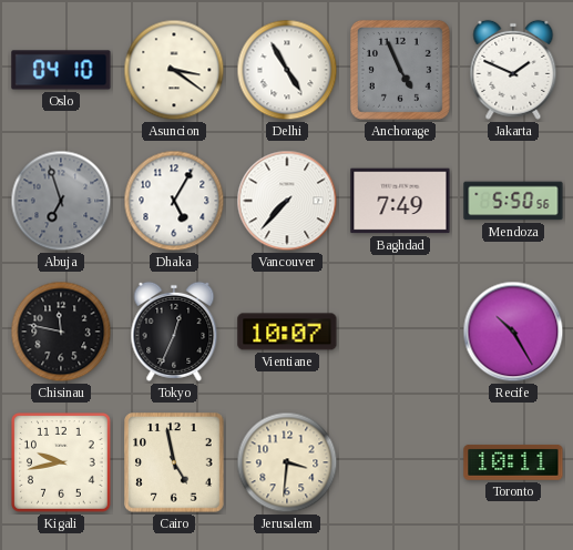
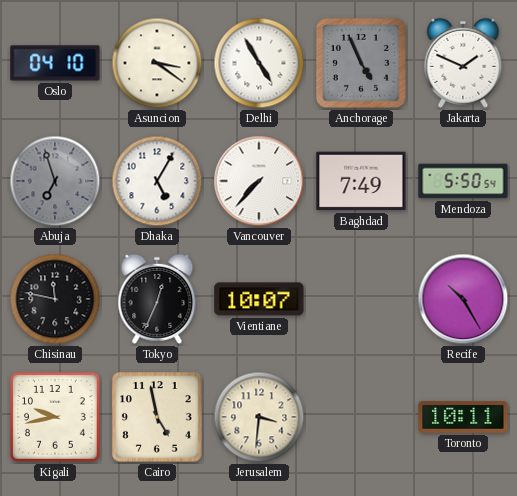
Mendoza: 5:50:56 -> 5:50:54 (463, 181)
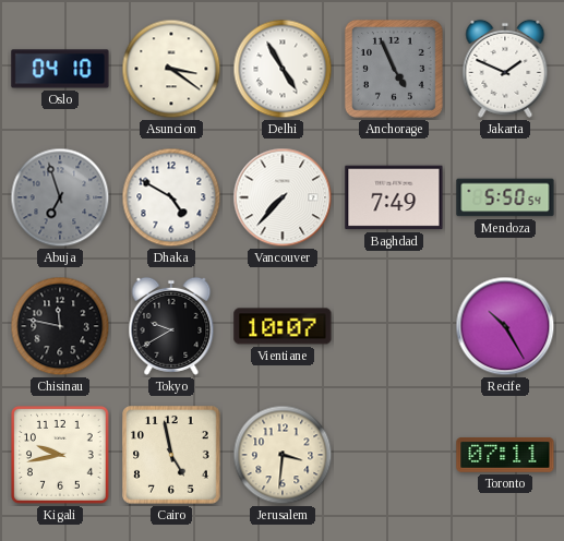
Dhaka: 5:05 -> 4:50 (171, 197)
Tokyo: 12:34 -> 9:40 (171, 326)
Toronto: 10:11 -> 07:11 (505, 455)
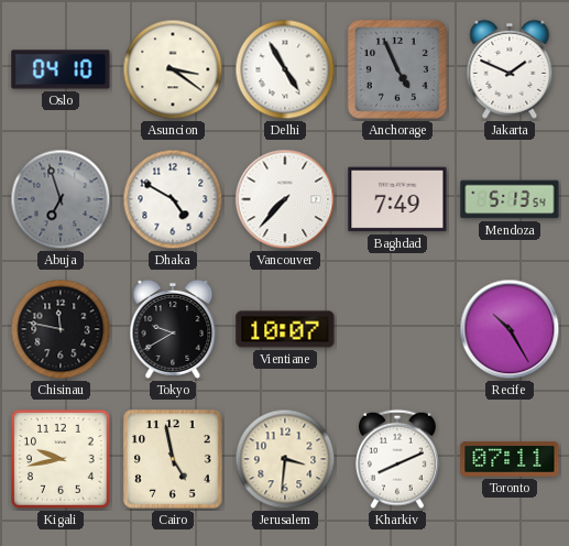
Mendoza: 5:50 -> 5:13 (510, 199)
Kharkiv: none -> 8:11 (398, 459)
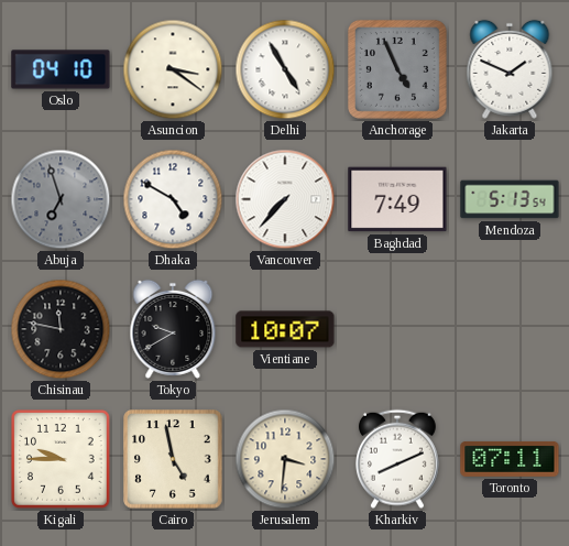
Recife: 10:25 -> none (510, 329)
Kigali: 9:43 -> 9:45 (62, 460)
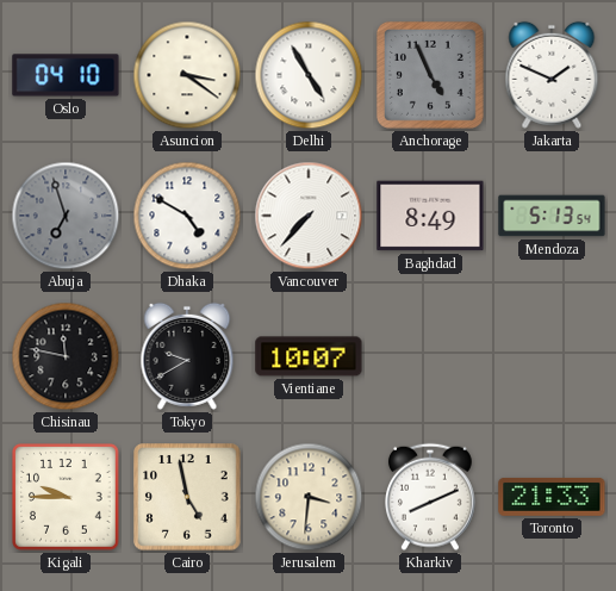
Baghdad: 7:49 -> 8:49 (430, 216)
Toronto: 07:11 -> 21:33 (552, 497)
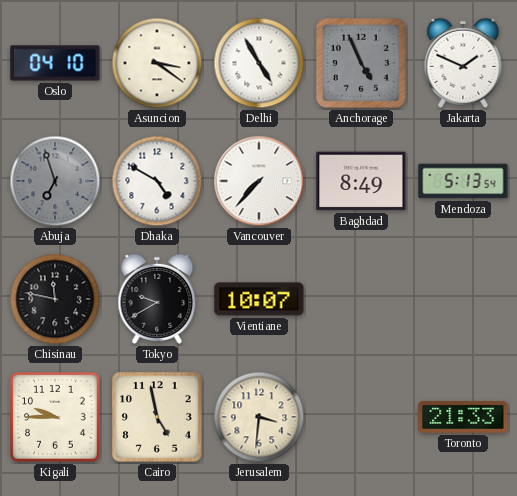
Kharkiv: 8:11 -> none (431, 497)
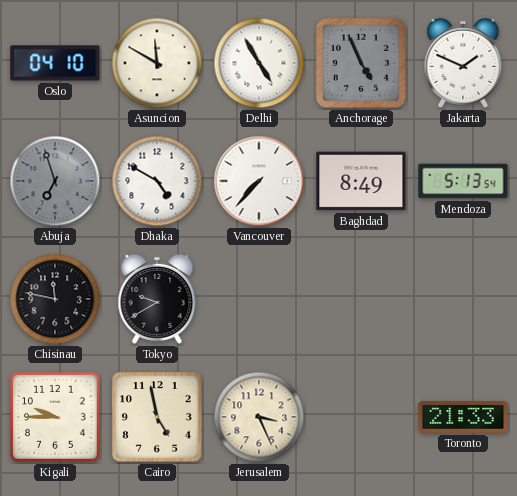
Asuncion: 3:21 -> 11:50 (157, 63)
Vientiane: 10:07 -> none (259, 299)
Jerusalem: 3:31 -> 3:26 (259, 417)
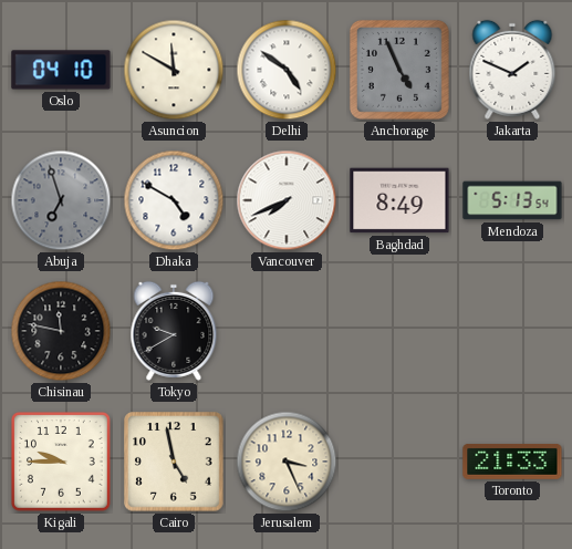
Delhi: 4:55 -> 4:51 (287, 70)
Vancouver: 7:37 -> 7:41 (287, 200)
